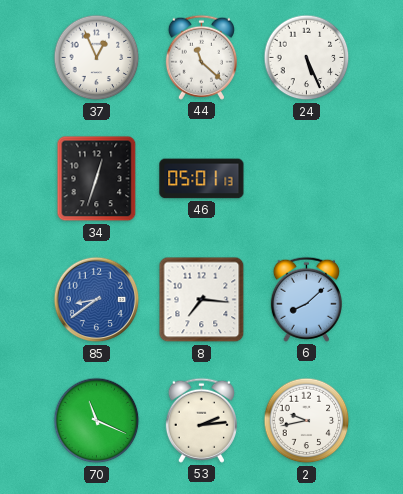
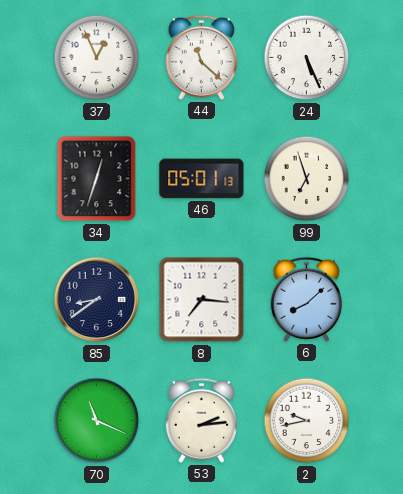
99: none -> 6:57 (307, 179)
85 dial: blue -> navy (97, 300)
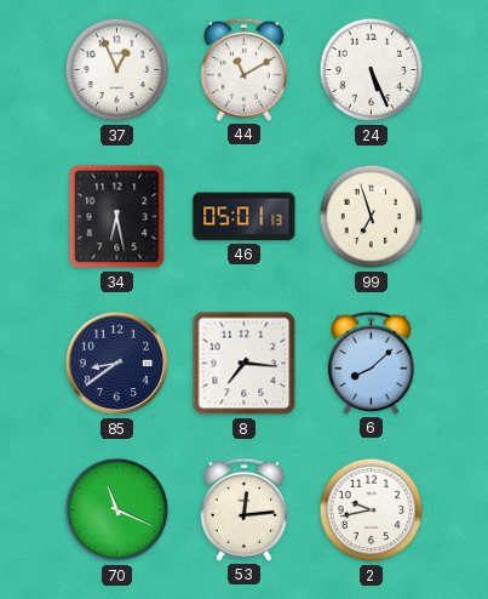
44: 11:22 -> 11:10 (243, 69)
34: 12:33 -> 6:28 (117, 217)
53: 2:14 -> 12:14 (243, 509)
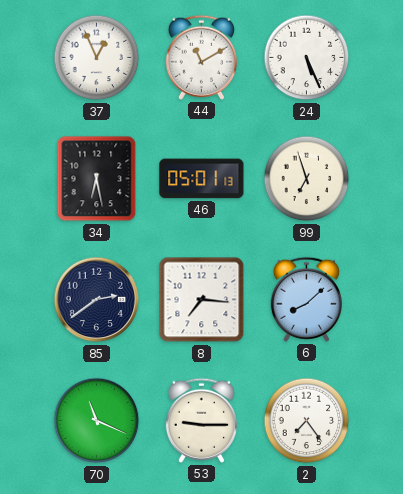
85: 8:39 -> 2:39 (97, 300)
53: 12:14 -> 9:15 (201, 420)
2: 9:43 -> 7:24 (307, 421)
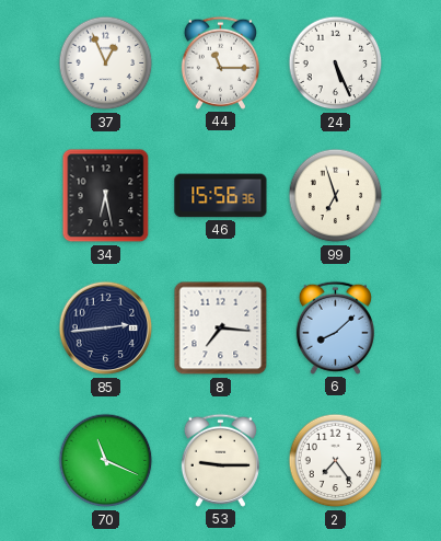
44: 11:10 -> 11:15 (220, 62)
46: 05:01 -> 15:56 (221, 196)
85: 2:39 -> 2:44 (106, 329)
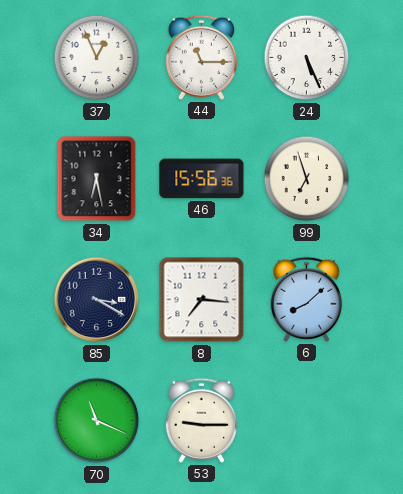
85: 2:44 -> 3:20 (97, 300)
2: 7:24 -> none (336, 461)
